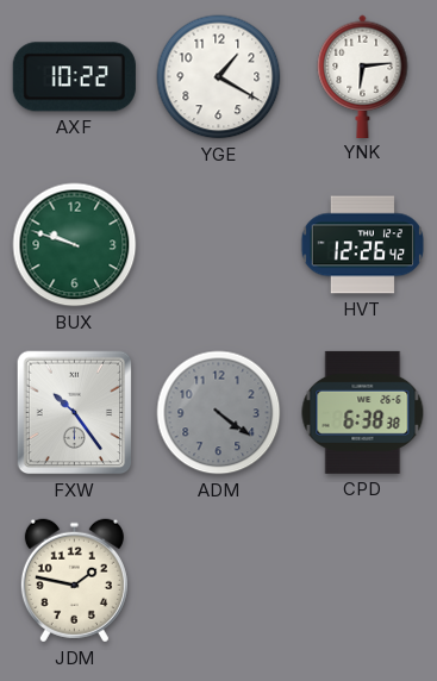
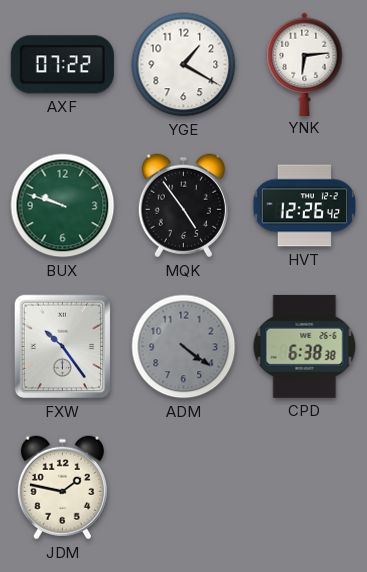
AXF: 10:22 -> 07:22 (62, 65)
MQK: none -> 4:54 (183, 206)
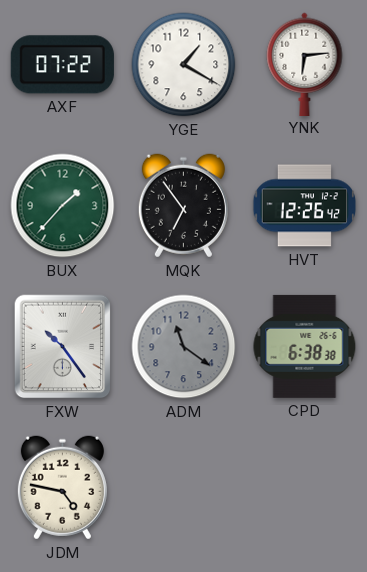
BUX: 9:48 -> 1:37 (63, 206)
MQK: 4:54 -> 6:54 (183, 206)
ADM: 4:21 -> 11:21 (184, 347)
JDM: 1:47 -> 4:47 (62, 488)
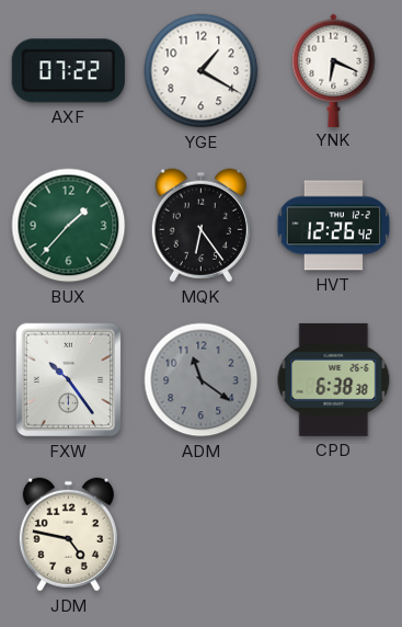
YNK: 6:14 -> 6:19 (334, 70)
MQK: 6:54 -> 6:24 (200, 226)
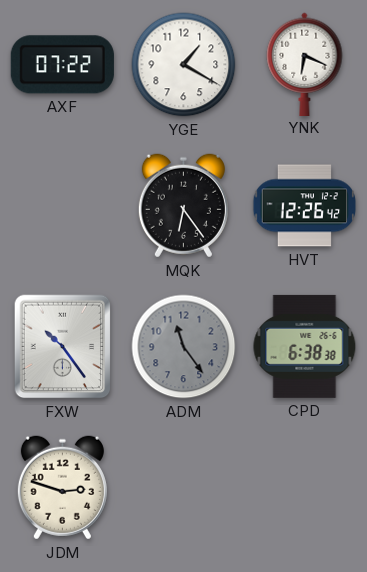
BUX: 1:37 -> none (69, 226)
ADM: 11:21 -> 11:24 (184, 347)
JDM: 4:47 -> 2:48 (62, 488)
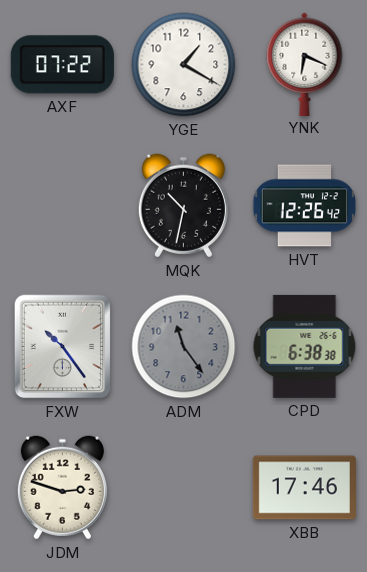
MQK: 6:24 -> 10:32 (183, 206)
XBB: none -> 17:46 (304, 488)
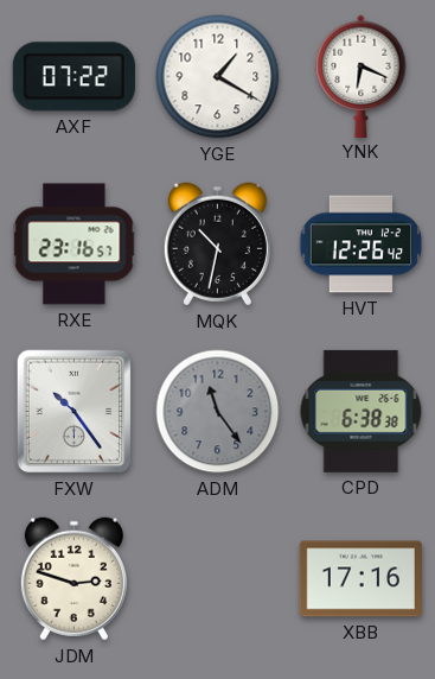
RXE: none -> 23:16 (75, 245)
XBB: 17:46 -> 17:16 (360, 579)
